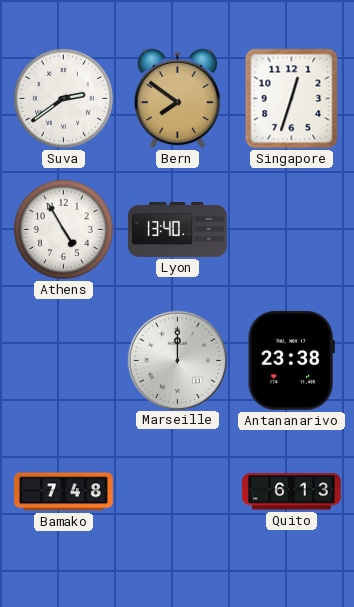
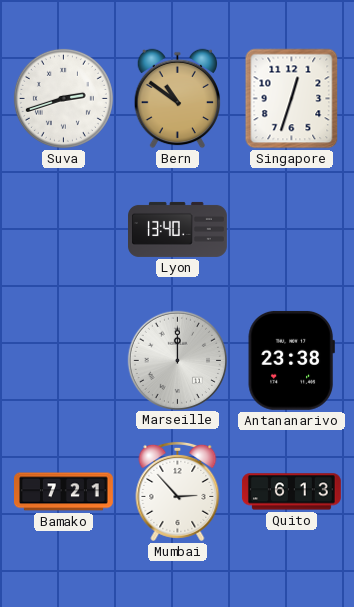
Suva: 2:39 -> 2:42 (63, 98)
Bern: 7:51 -> 10:51 (178, 99)
Athens: 4:55 -> none (63, 229)
Bamako: 7:48 -> 7:21 (64, 492)
Mumbai: none -> 2:53 (178, 491)
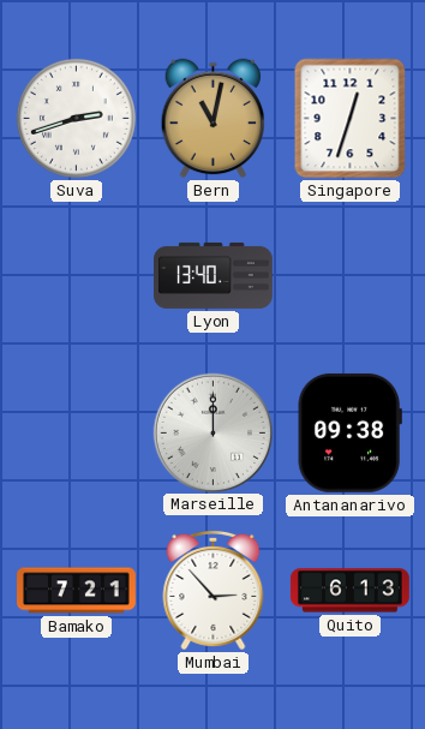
Bern: 10:51 -> 11:02 (214, 119)
Antananarivo: 23:38 -> 09:38 (349, 432)
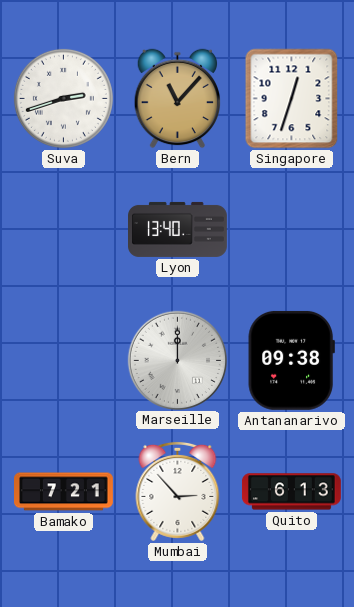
Bern: 11:02 -> 11:07 (178, 99)
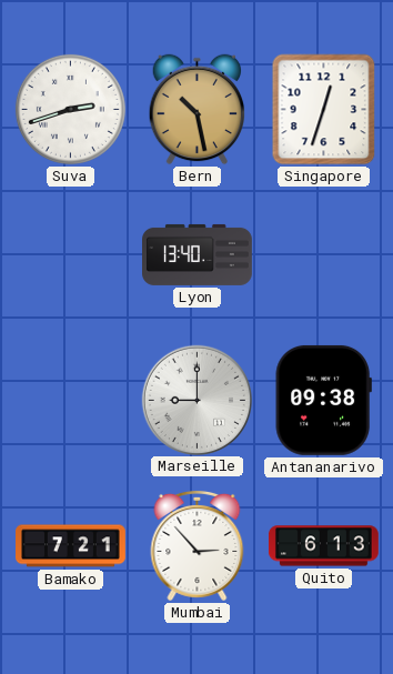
Bern: 11:07 -> 10:28 (198, 110)
Marseille: 12:00 -> 9:00 (196, 400)
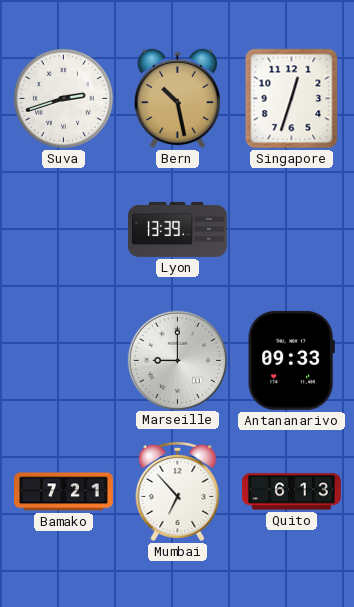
Lyon: 13:40 -> 13:39 (178, 229)
Antananarivo: 09:38 -> 09:33 (291, 360)
Mumbai: 2:53 -> 6:53 (178, 491)
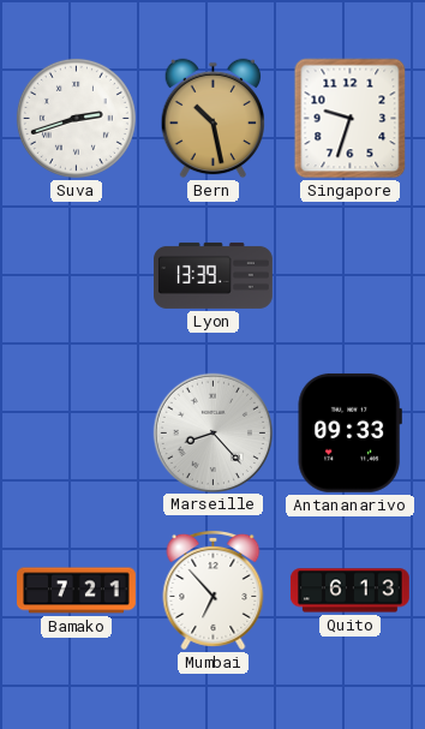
Singapore: 12:33 -> 9:33 (351, 119)
Marseille: 9:00 -> 8:23 (212, 432)
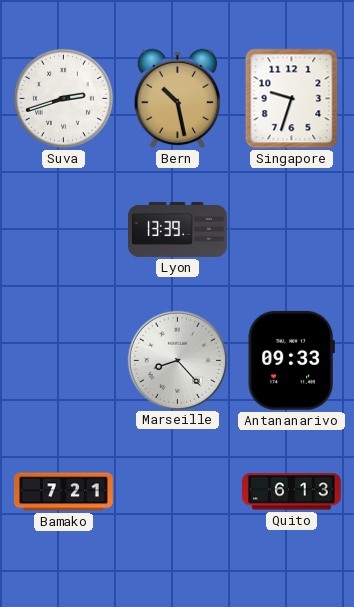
Mumbai: 6:53 -> none (214, 590)
